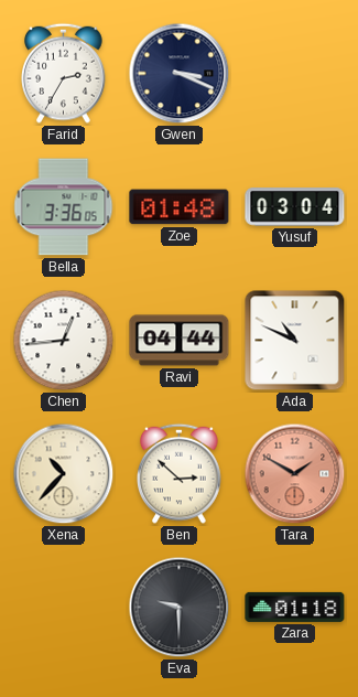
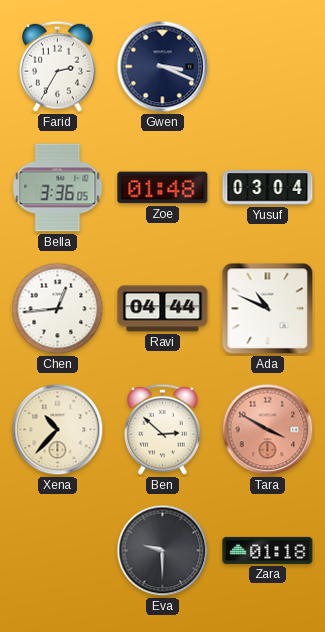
Tara: 1:50 -> 3:50 (268, 430)
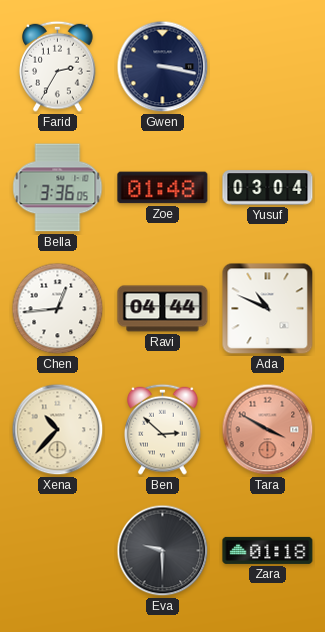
Gwen: 3:19 -> 3:17 (163, 67)
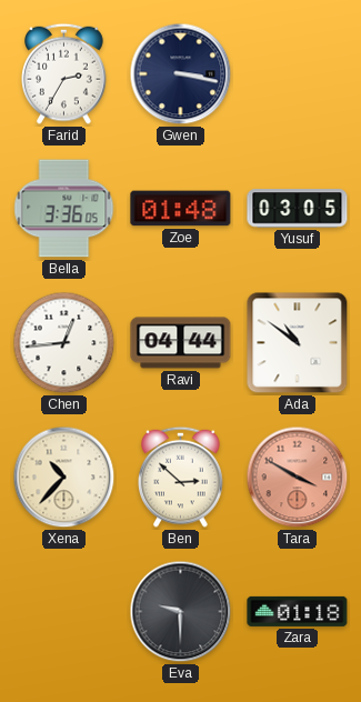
Yusuf: 03:04 -> 03:05 (298, 209)
Ada: 10:49 -> 10:51 (298, 343)
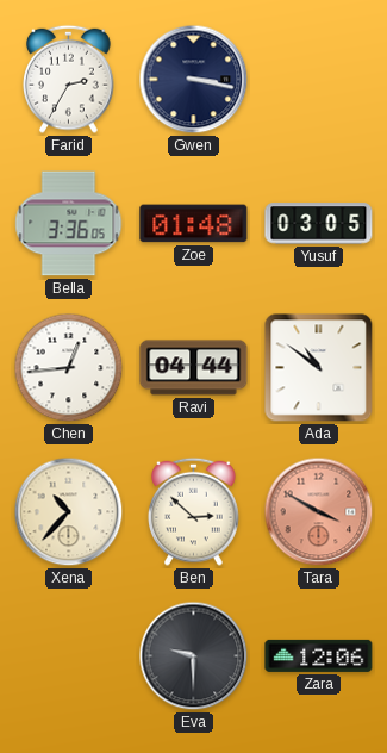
Zara: 01:18 -> 12:06 (319, 655)
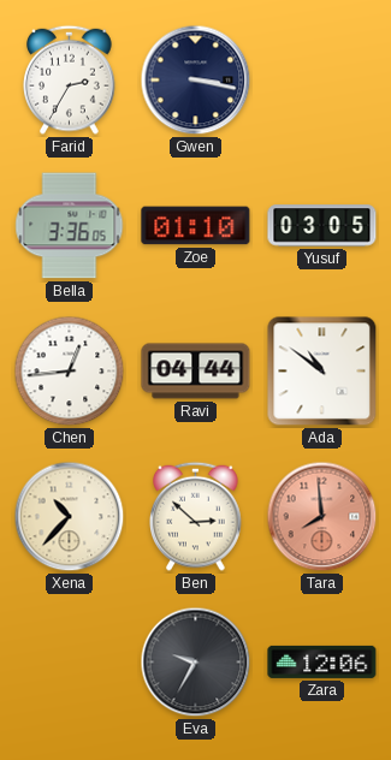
Zoe: 01:48 -> 01:10 (196, 226)
Tara: 3:50 -> 7:59 (322, 517)
Eva: 9:30 -> 9:35 (196, 663)
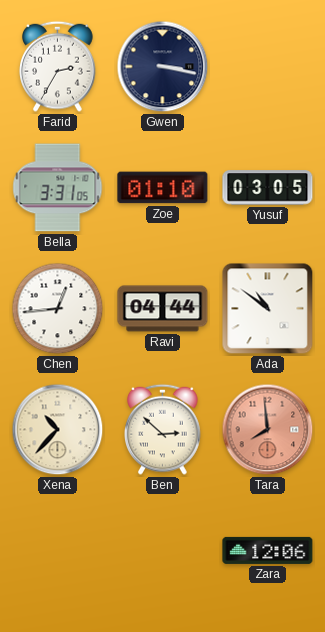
Bella: 3:36 -> 3:31 (58, 188)
Eva: 9:35 -> none (196, 663)
